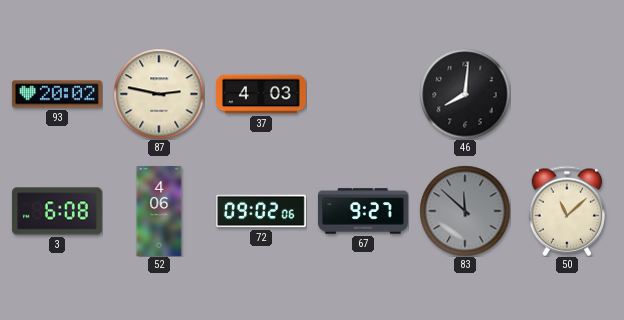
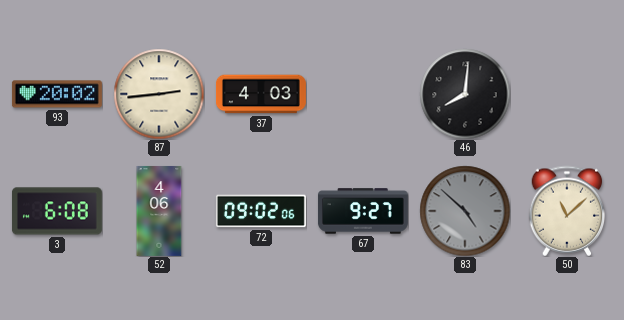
87: 2:47 -> 2:44 (159, 94)
83: 11:52 -> 4:52 (465, 211)
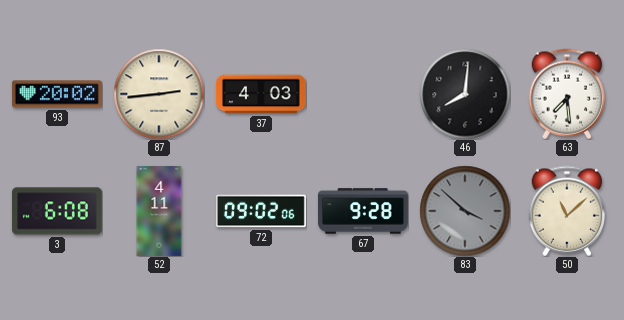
63: none -> 7:29 (567, 94)
52: 4:06 -> 4:11 (159, 211)
67: 9:27 -> 9:28 (363, 211)
83: 4:52 -> 3:52 (465, 211)
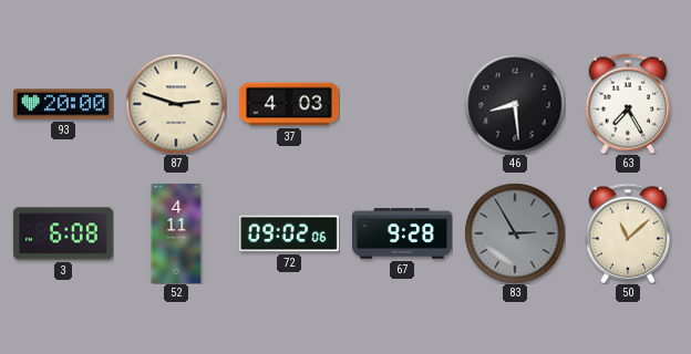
93: 20:02 -> 20:00 (63, 104)
87: 2:44 -> 2:48 (176, 104)
46: 8:01 -> 8:29 (515, 104)
63: 7:29 -> 7:25 (628, 104)
83: 3:52 -> 2:55 (515, 233)
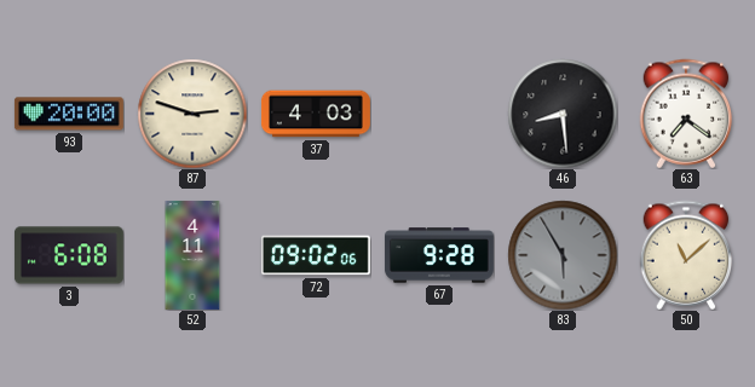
63: 7:25 -> 7:21 (686, 114)
83: 2:55 -> 5:55 (563, 255)
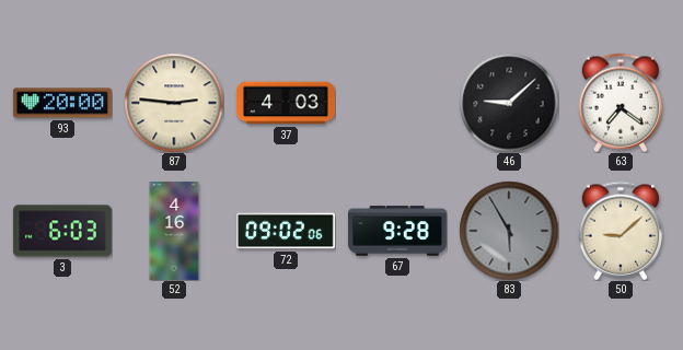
87: 2:48 -> 2:46 (174, 103)
46: 8:29 -> 9:08 (509, 103)
3: 6:08 -> 6:03 (62, 231)
52: 4:11 -> 4:16 (174, 231)
50: 11:08 -> 9:08 (621, 231)
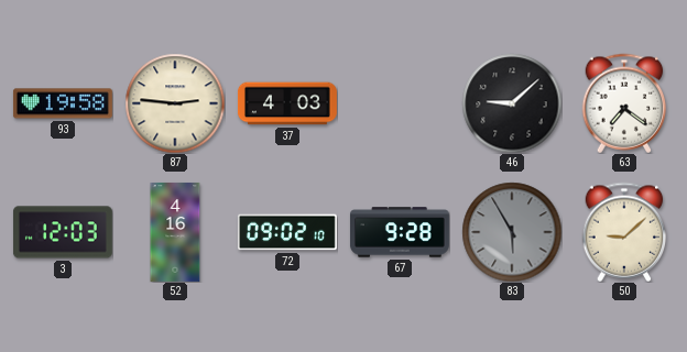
93: 20:00 -> 19:58 (63, 103)
3: 6:03 -> 12:03 (63, 232)
72: 09:02:06 -> 09:02:10 (287, 232)
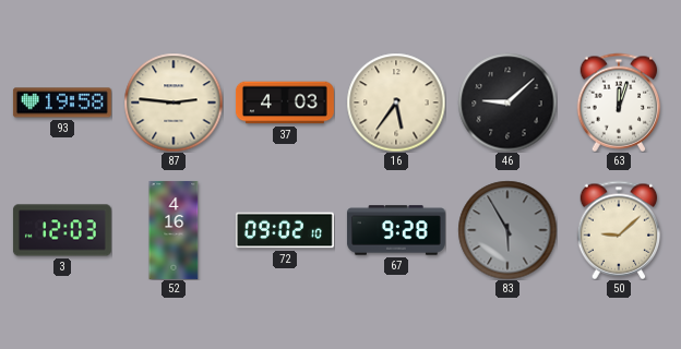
16: none -> 5:36 (396, 103)
63: 7:21 -> 12:03 (619, 103)
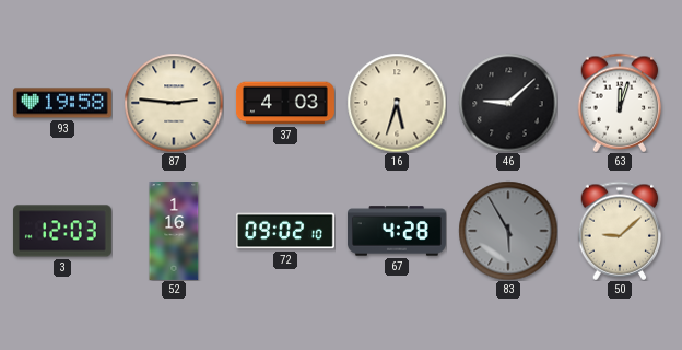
16: 5:36 -> 5:33 (397, 103)
52: 4:16 -> 1:16 (174, 231)
67: 9:28 -> 4:28 (397, 231)
